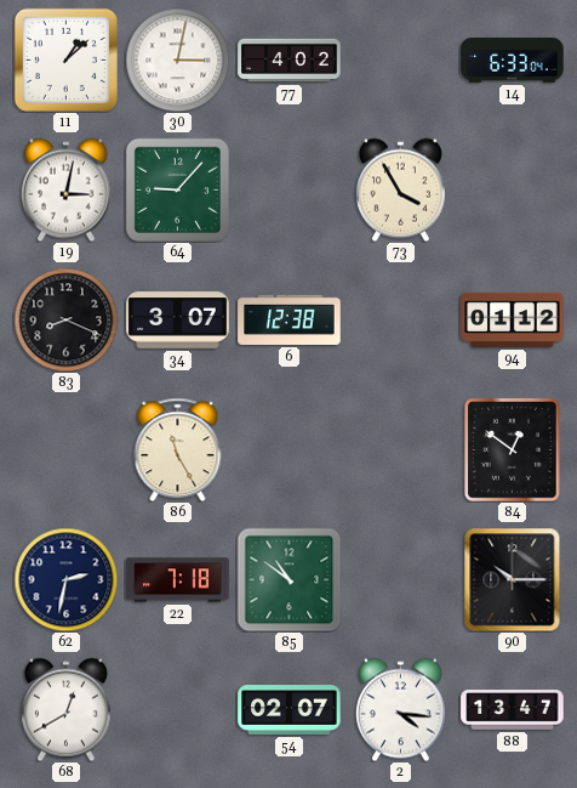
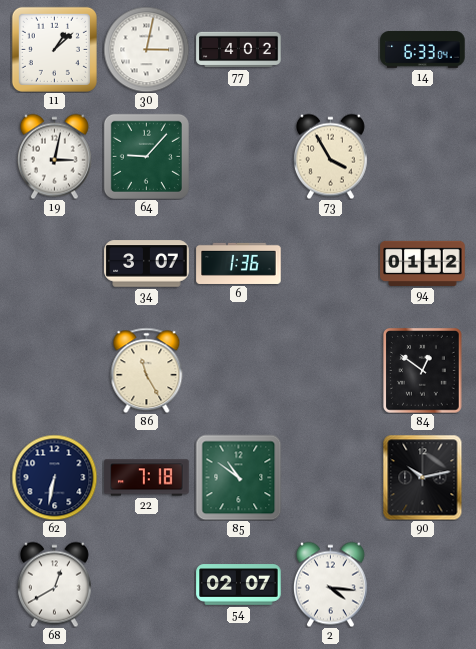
83: 8:19 -> none (65, 319)
6: 12:38 -> 1:36 (239, 263)
62: 2:32 -> 6:32 (54, 477)
90: 10:15 -> 10:13 (423, 477)
88: 13:47 -> none (513, 710)
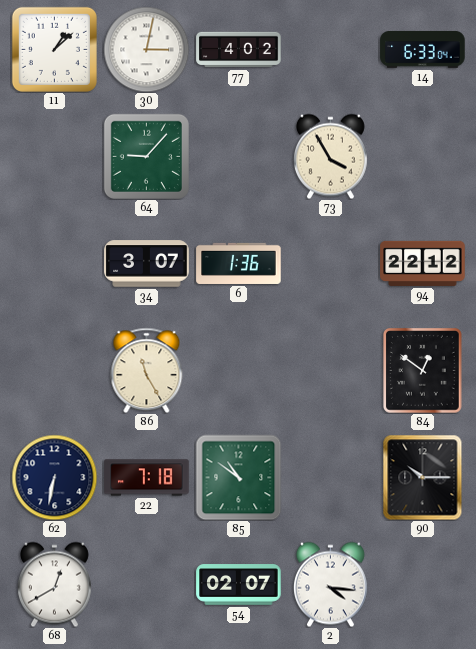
19: 3:02 -> none (54, 156)
94: 01:12 -> 22:12 (423, 263)
90: 10:13 -> 10:15 (423, 477)
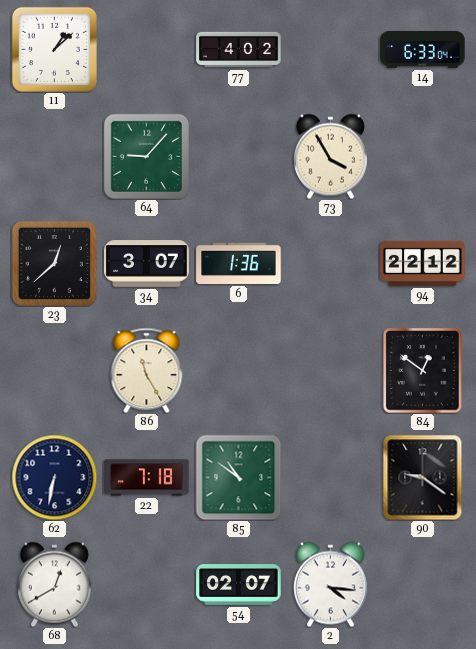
30: 3:02 -> none (146, 49)
23: none -> 12:38 (54, 263)
90: 10:15 -> 9:21 (423, 477)
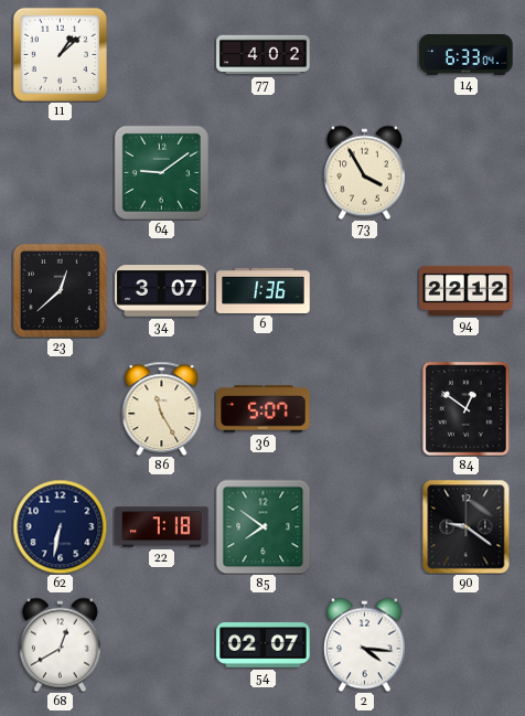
64: 9:07 -> 9:09 (161, 172)
36: none -> 5:07 (264, 409)
85: 10:51 -> 7:51 (262, 526)
